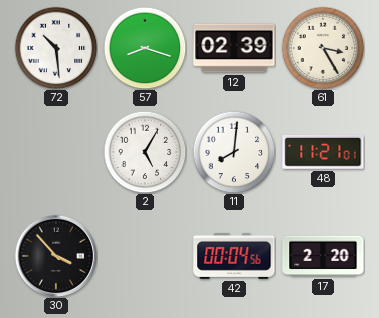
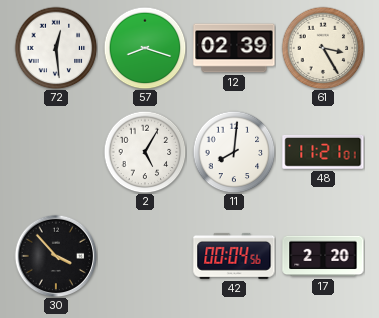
72: 10:29 -> 12:29 (56, 48)
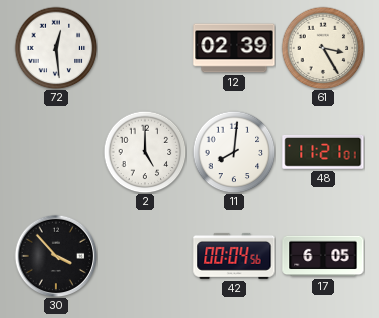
57: 8:18 -> none (145, 48)
2: 5:05 -> 5:00 (145, 152)
17: 2:20 -> 6:05 (323, 256)
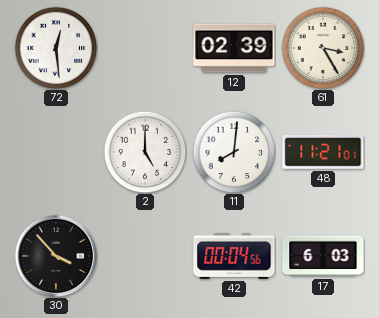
17: 6:05 -> 6:03 (323, 256)
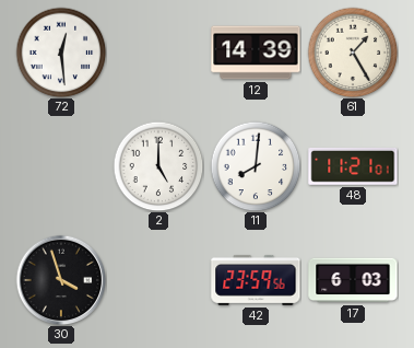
12: 02:39 -> 14:39 (256, 53)
61: 3:25 -> 1:25 (353, 53)
30: 3:53 -> 3:57 (61, 280)
42: 00:04 -> 23:59 (256, 280)
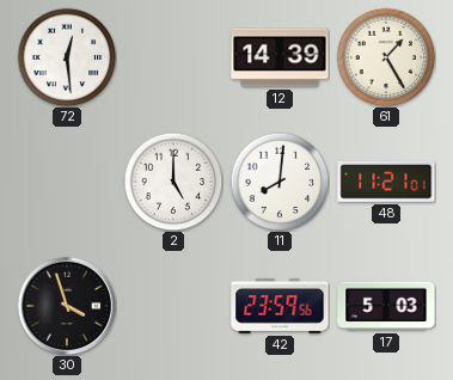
17: 6:03 -> 5:03 (386, 306)
